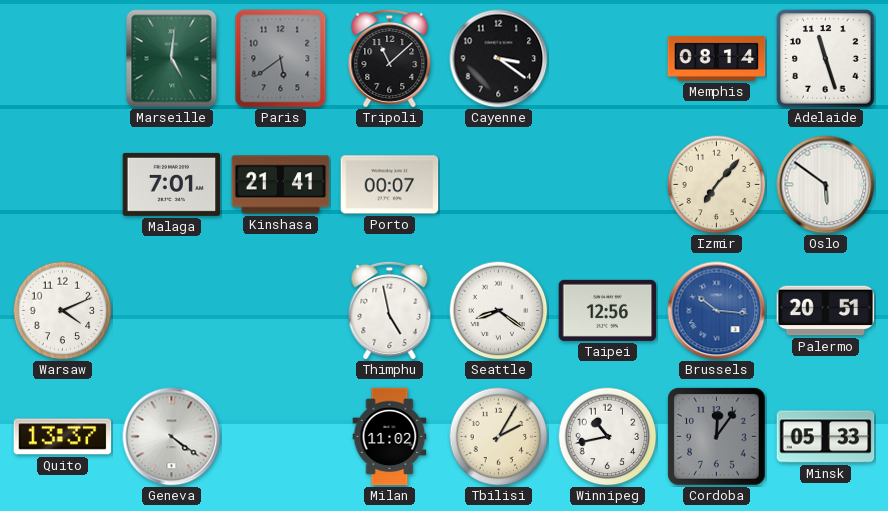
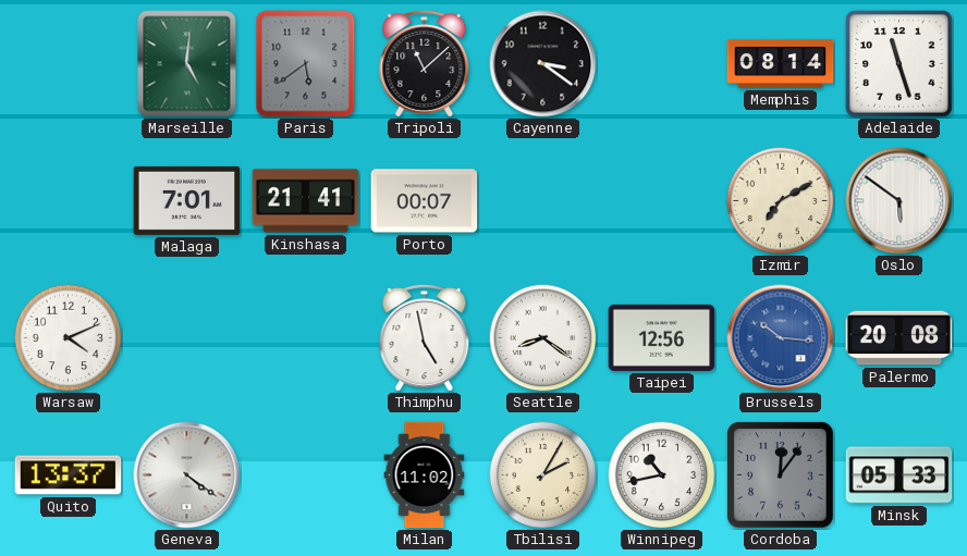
Izmir: 7:07 -> 7:10 (781, 201)
Palermo: 20:51 -> 20:08 (899, 338)
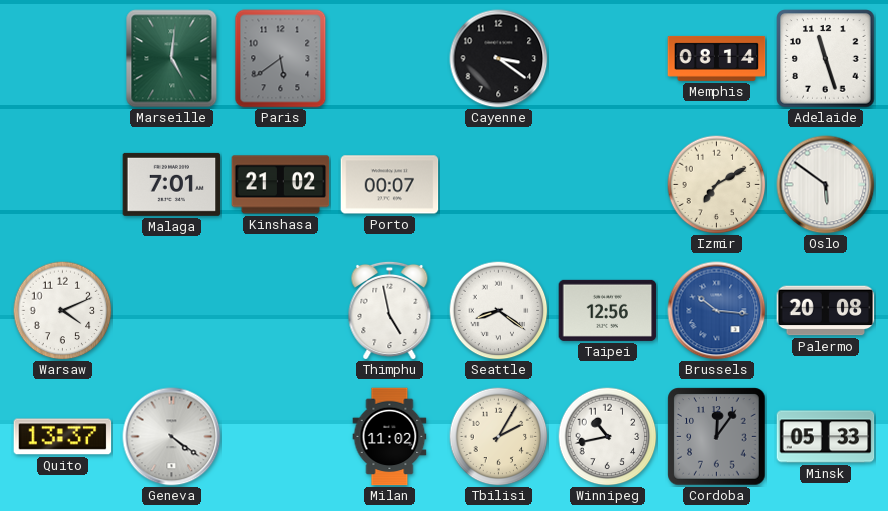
Tripoli: 11:08 -> none (425, 63)
Kinshasa: 21:41 -> 21:02 (281, 185)
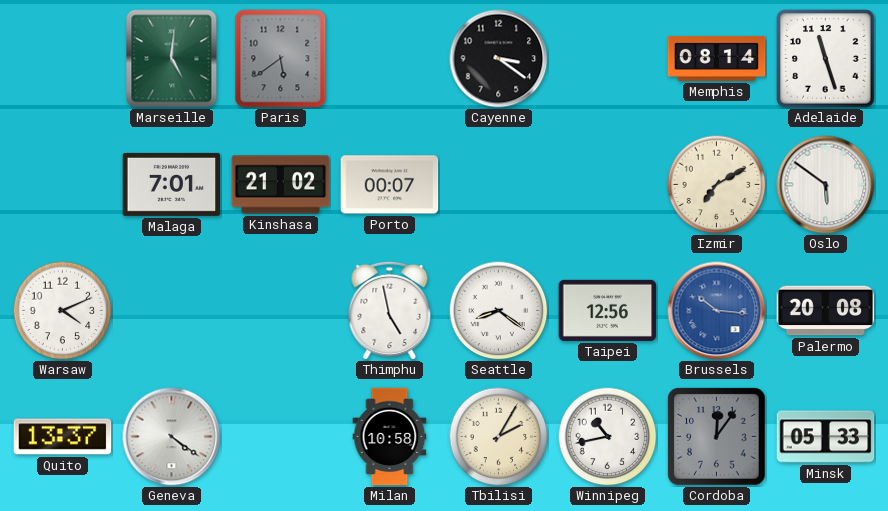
Milan: 11:02 -> 10:58 (390, 437)
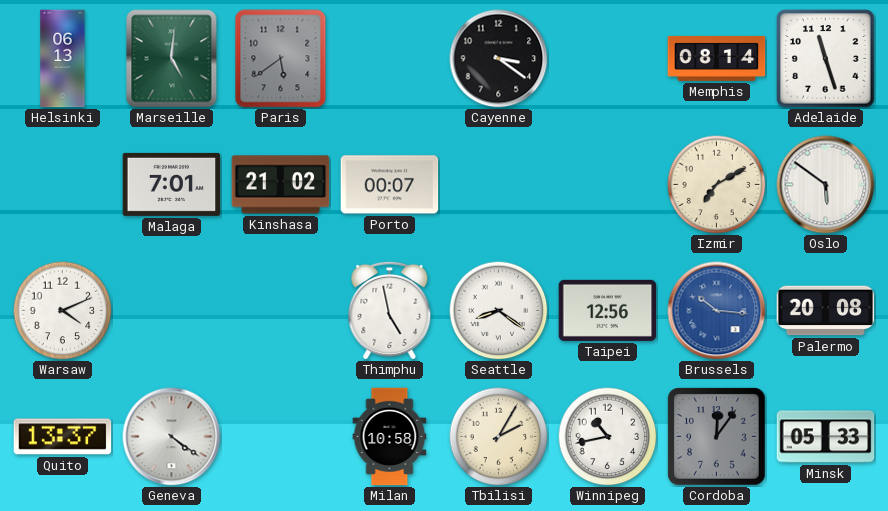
Helsinki: none -> 06:13 (63, 59)
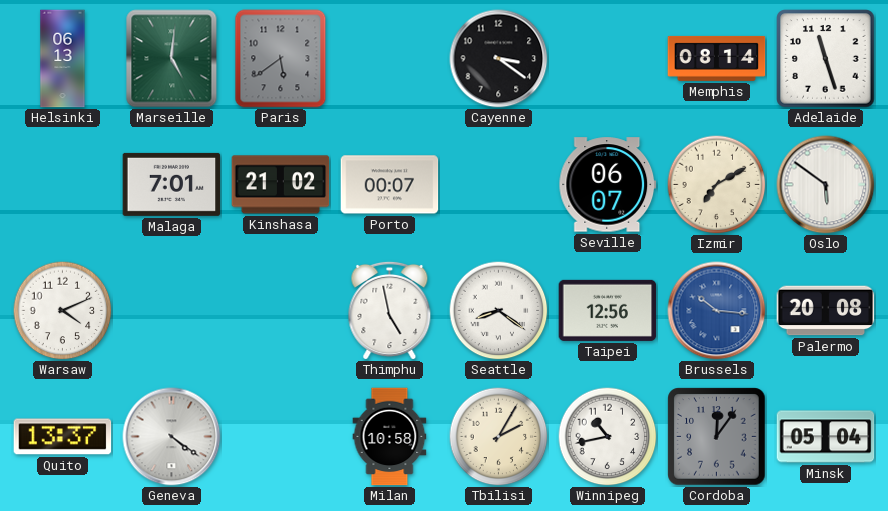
Seville: none -> 06:07 (608, 185)
Minsk: 05:33 -> 05:04 (826, 437)
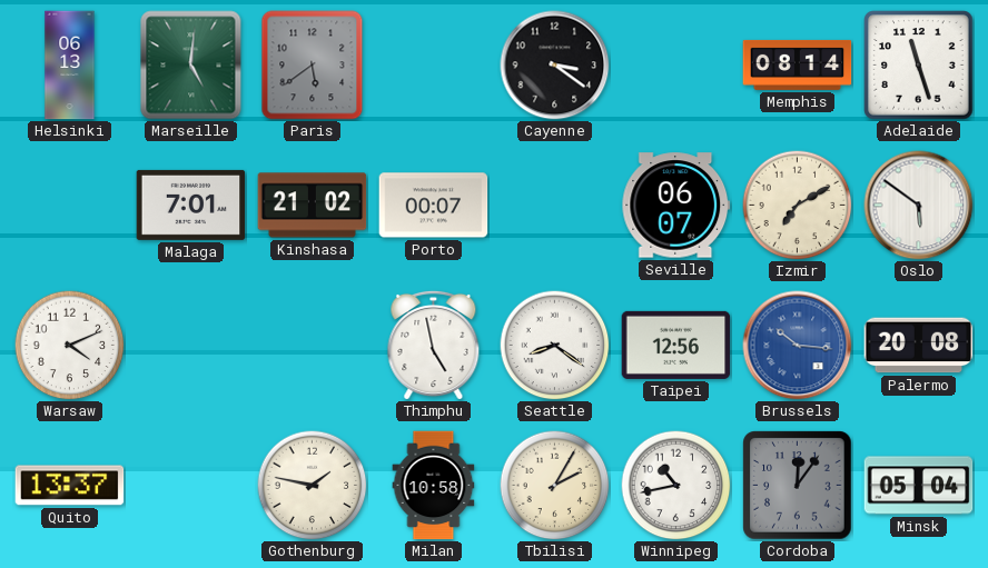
Geneva: 4:21 -> none (172, 437)
Gothenburg: none -> 1:47 (313, 486)
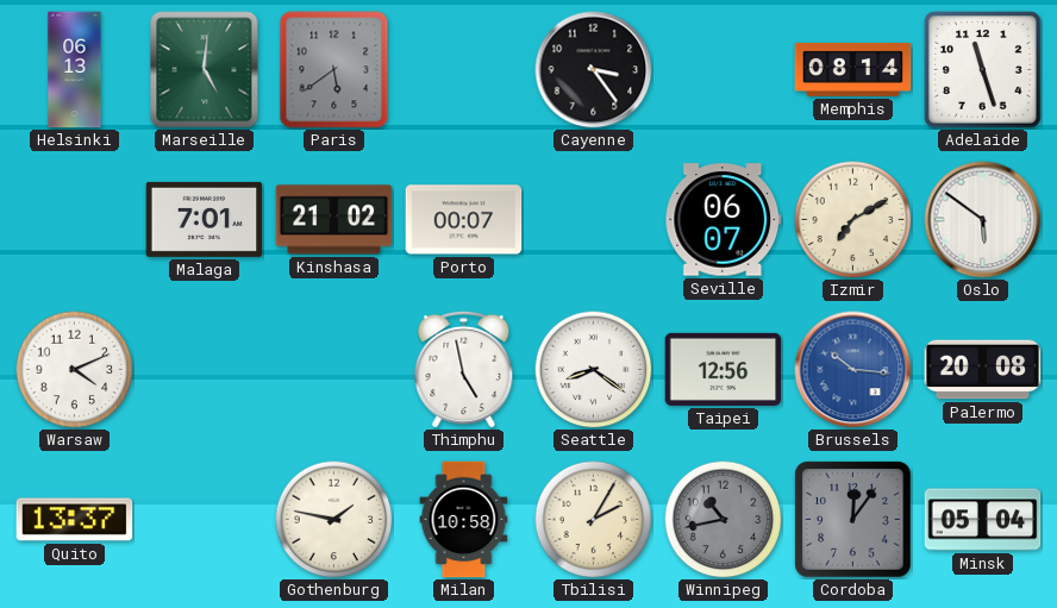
Cayenne: 3:21 -> 3:24 (594, 70)
Winnipeg dial: white -> grey (724, 520)
